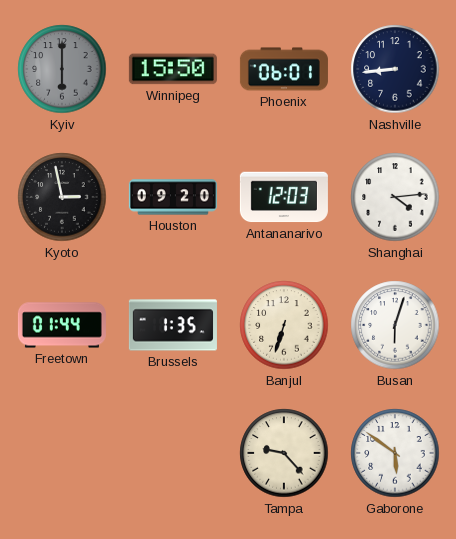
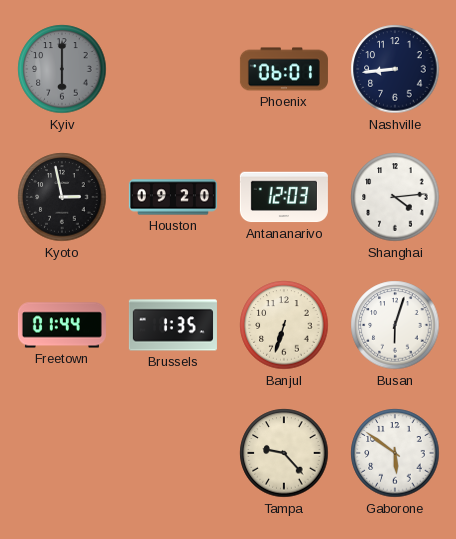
Winnipeg: 15:50 -> none (173, 69)
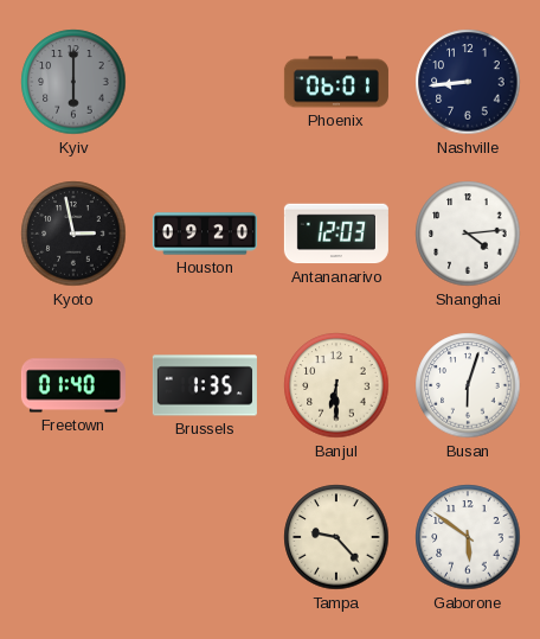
Freetown: 01:44 -> 01:40 (73, 385)
Banjul: 6:33 -> 6:30 (336, 385)
